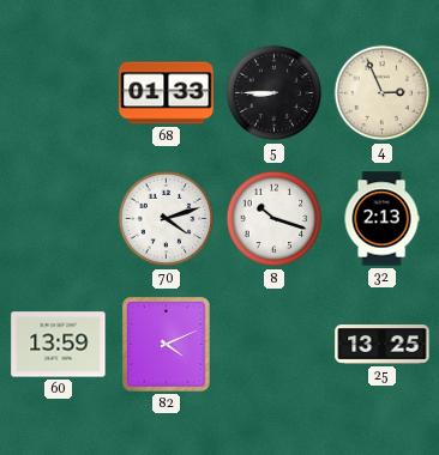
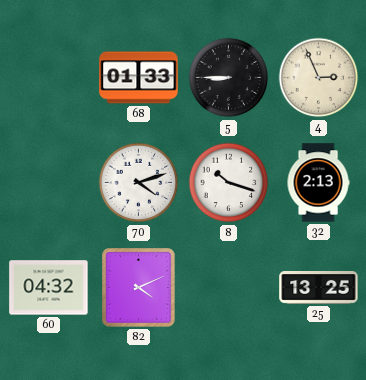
60: 13:59 -> 04:32 (49, 288)
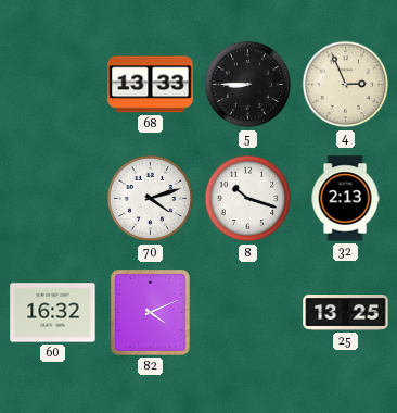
68: 01:33 -> 13:33 (151, 85)
60: 04:32 -> 16:32 (53, 313)
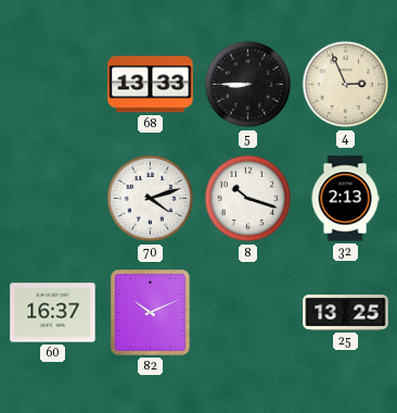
60: 16:32 -> 16:37 (53, 313)
82: 4:11 -> 10:11 (151, 313)
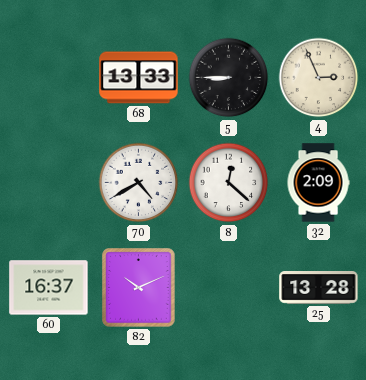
70: 4:12 -> 4:40 (139, 183)
8: 10:18 -> 12:22 (229, 183)
32: 2:13 -> 2:09 (318, 183)
25: 13:25 -> 13:28 (319, 288)
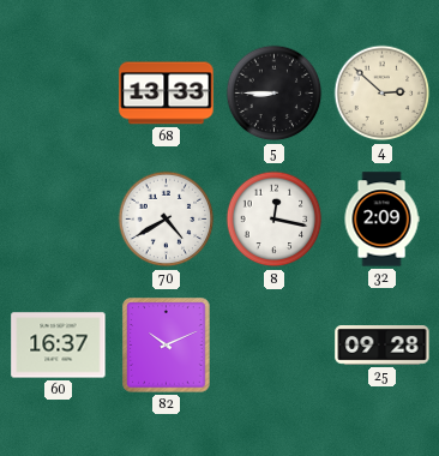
4: 2:56 -> 2:52 (383, 94)
8: 12:22 -> 12:17 (275, 220)
25: 13:28 -> 09:28 (383, 346)
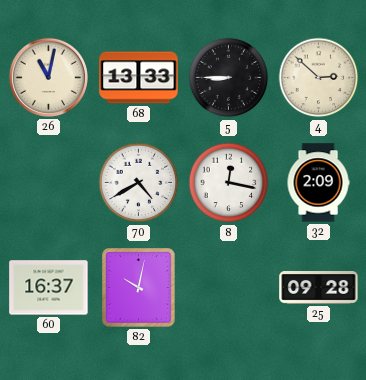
26: none -> 11:02 (48, 77)
82: 10:11 -> 10:02 (139, 288)
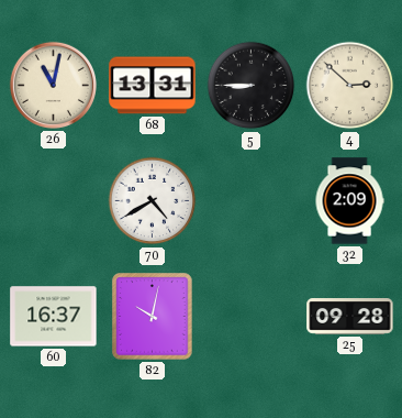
68: 13:33 -> 13:31 (153, 86)
8: 12:17 -> none (229, 183)
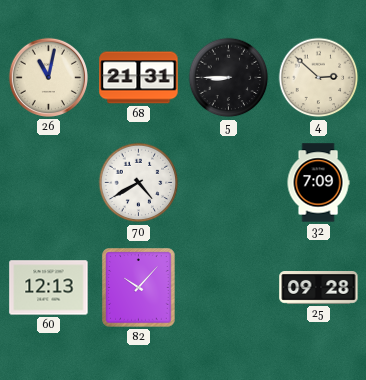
68: 13:31 -> 21:31 (139, 78)
32: 2:09 -> 7:09 (318, 183)
60: 16:37 -> 12:13 (49, 288)
82: 10:02 -> 10:07 (139, 288)
